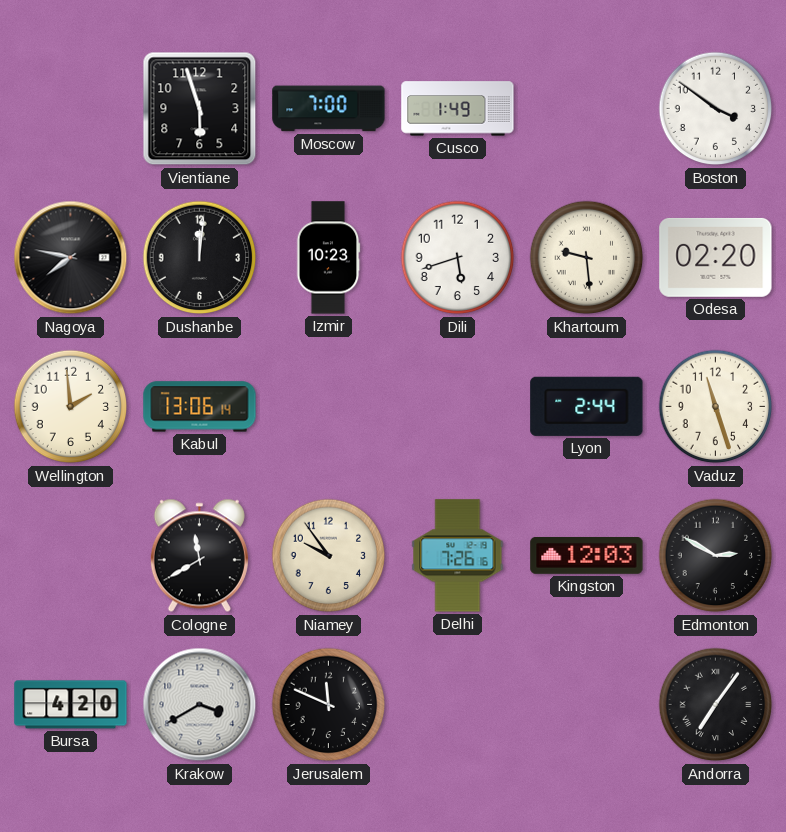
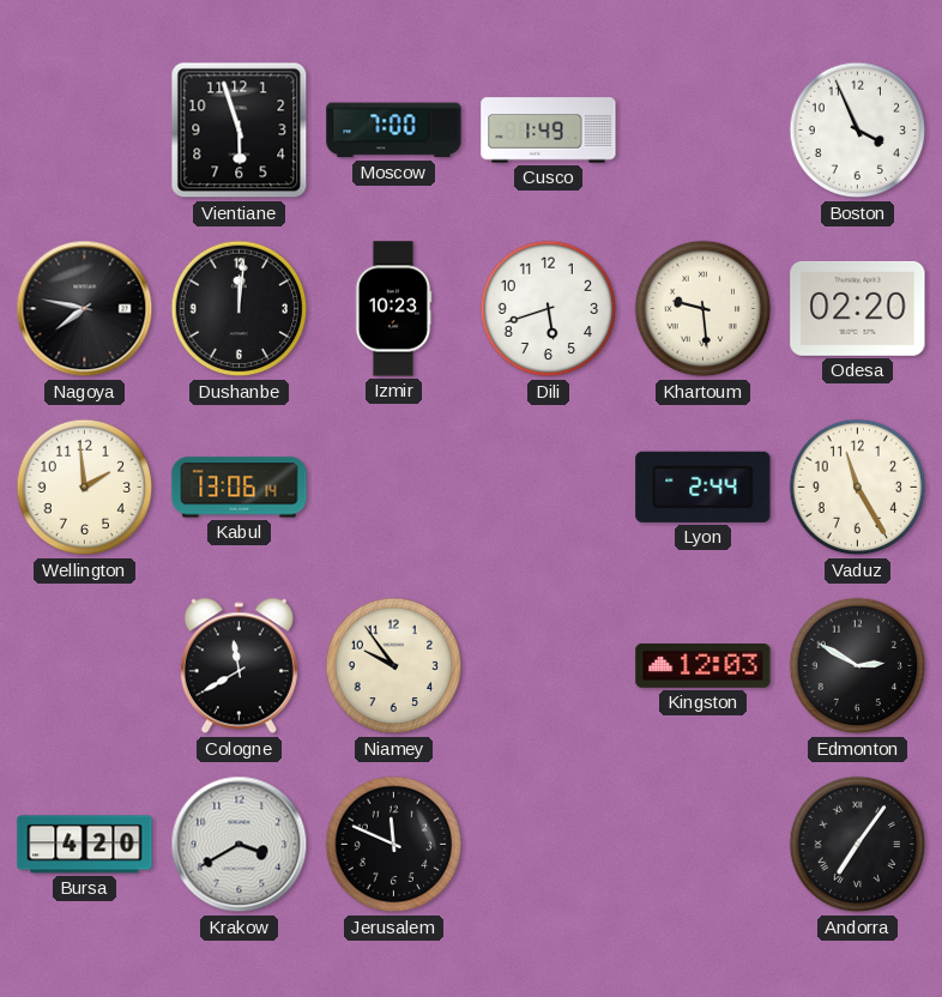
Boston: 3:51 -> 3:56 (858, 131)
Vaduz: 11:27 -> 11:25 (858, 488)
Delhi: 7:26 -> none (458, 556)
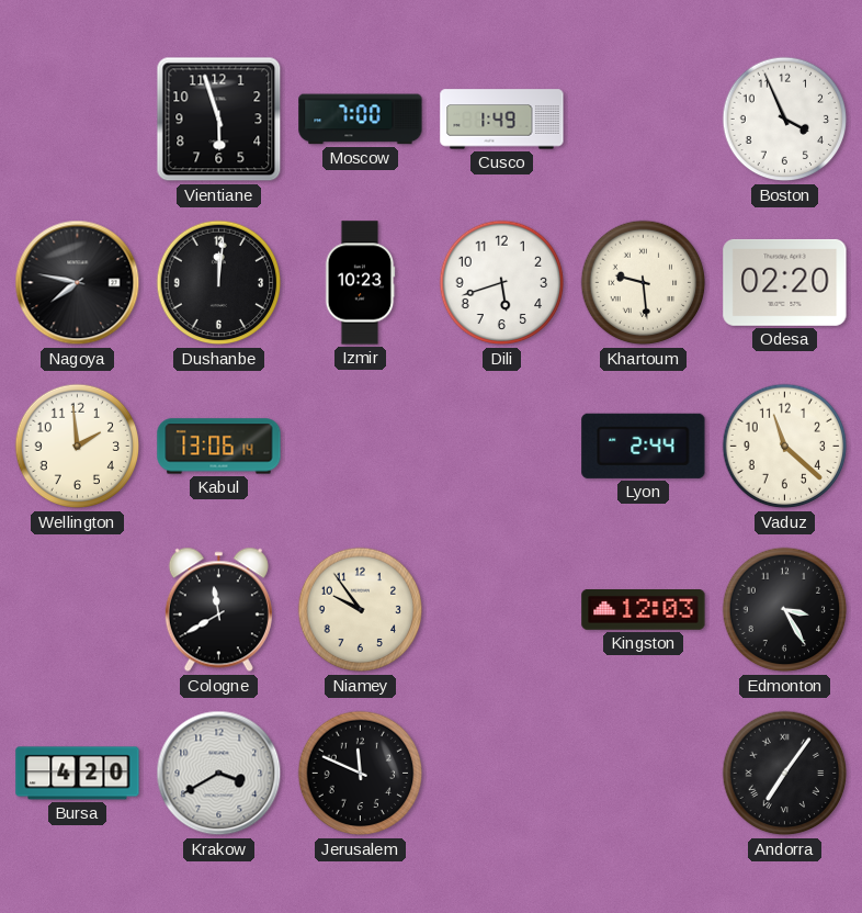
Vaduz: 11:25 -> 11:22 (785, 447)
Edmonton: 2:50 -> 3:25 (785, 610)
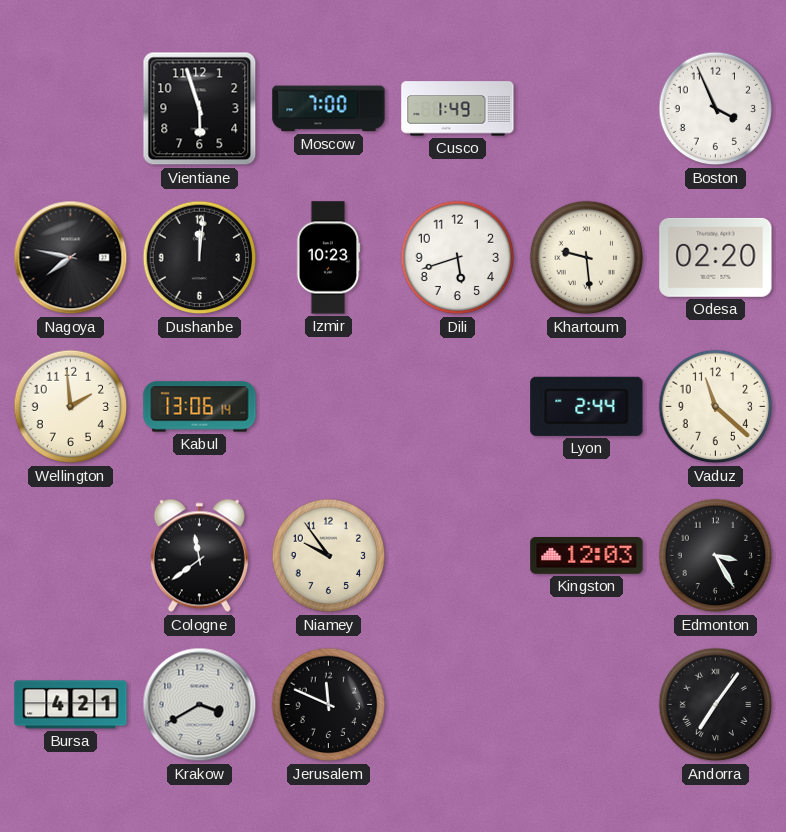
Cologne: 11:40 -> 11:39 (199, 556)
Bursa: 4:20 -> 4:21 (71, 705)
